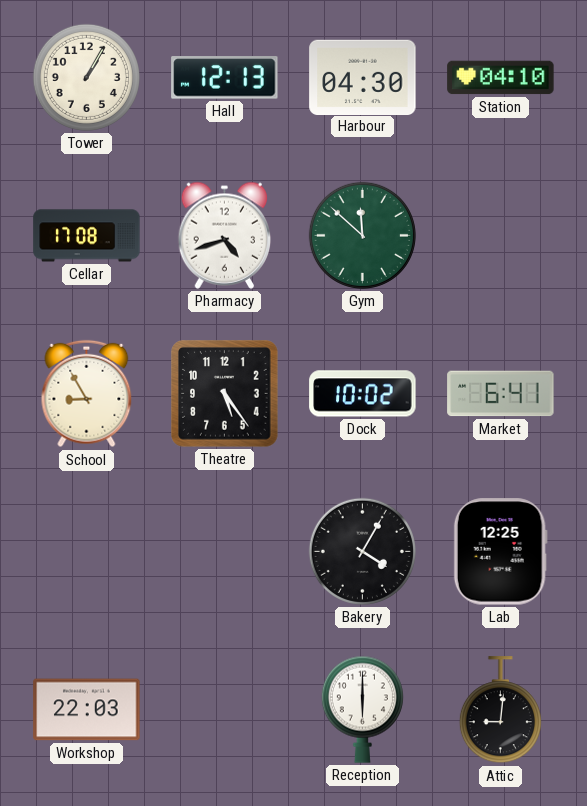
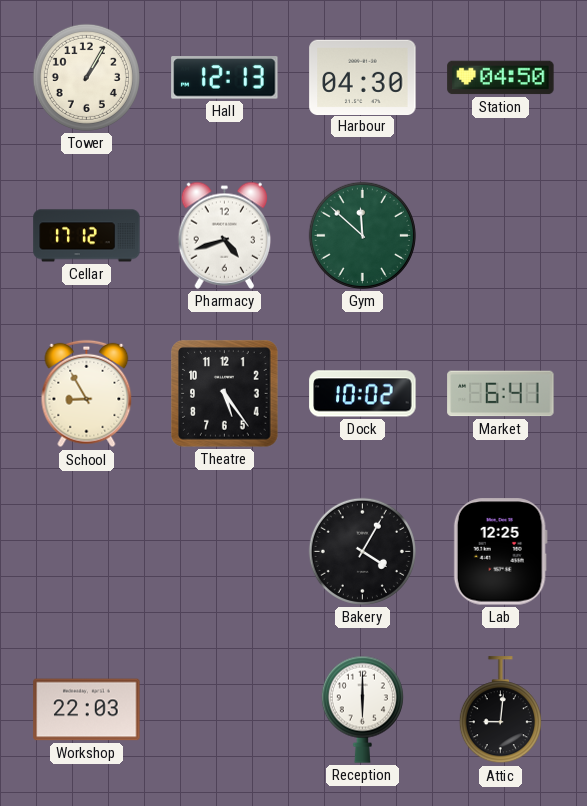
Station: 04:10 -> 04:50 (501, 78)
Cellar: 17:08 -> 17:12 (87, 236)
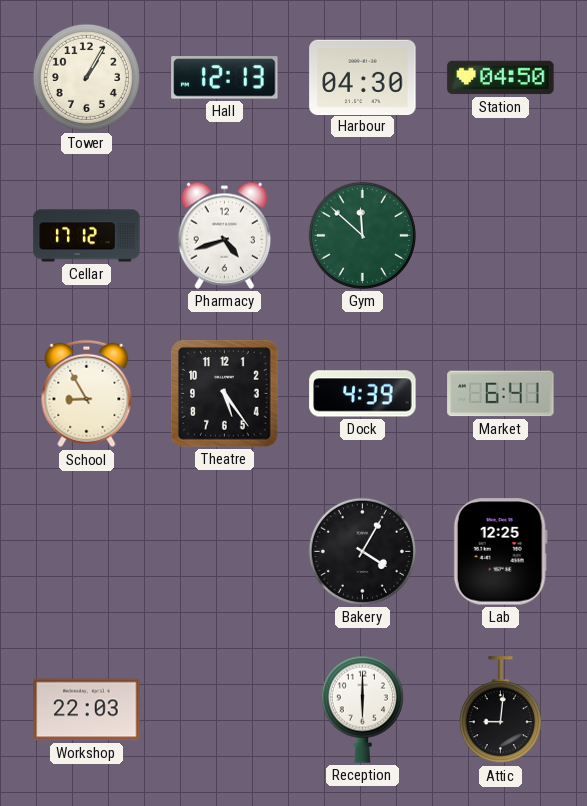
Dock: 10:02 -> 4:39 (363, 394)
